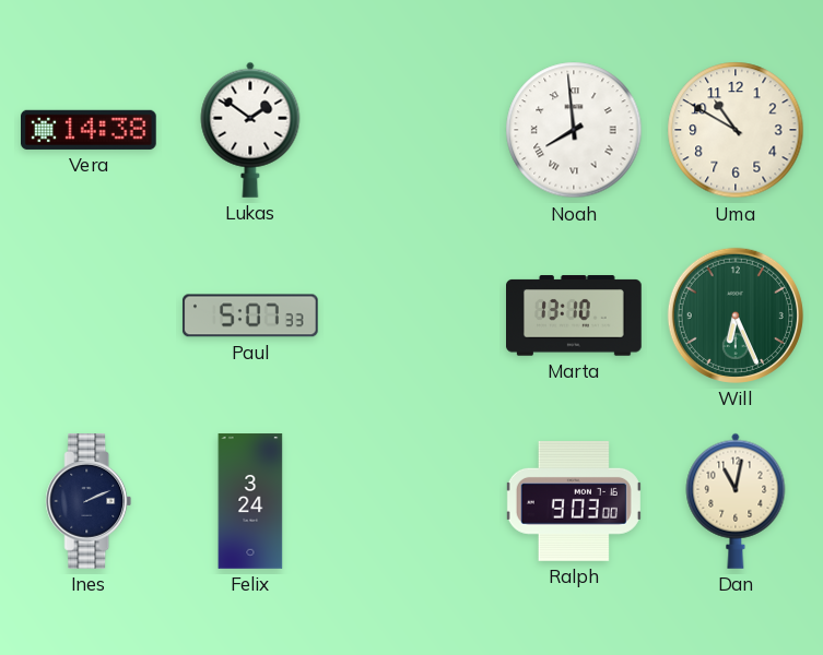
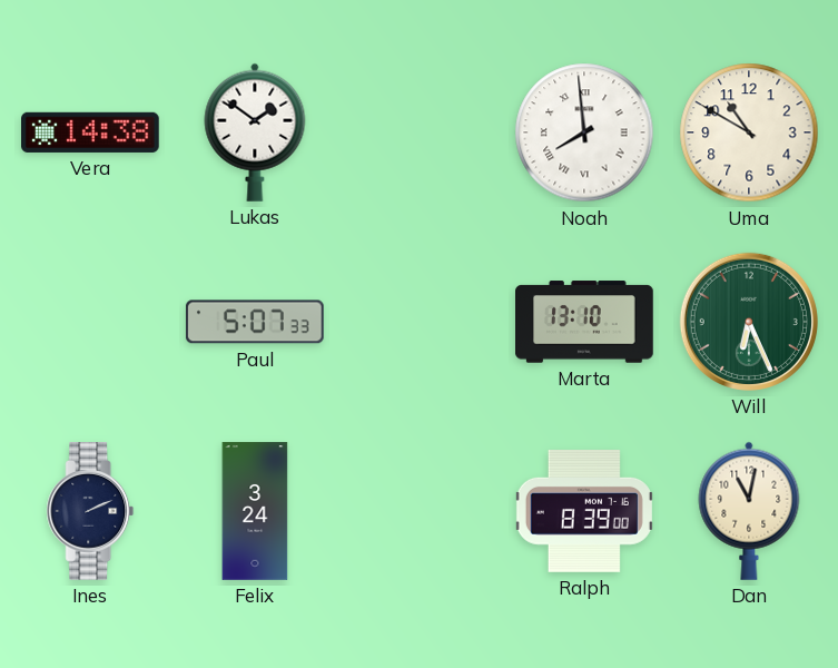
Ralph: 9:03 -> 8:39 (584, 511)
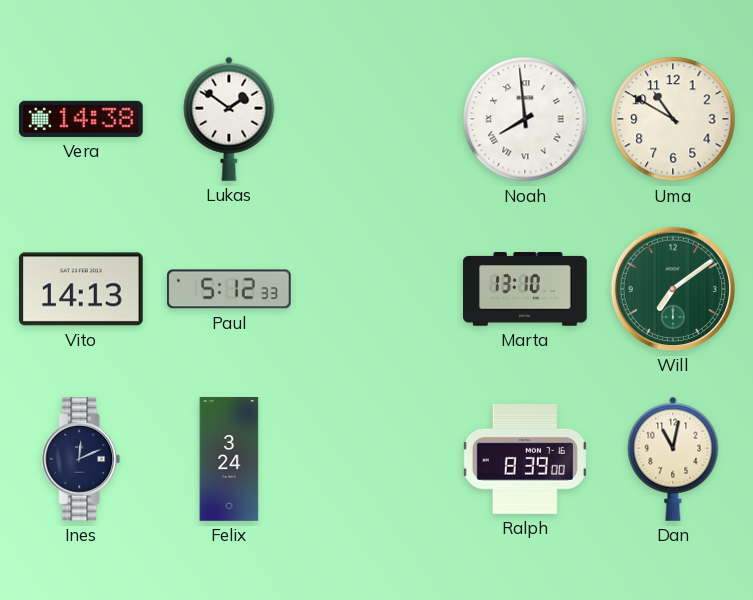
Vito: none -> 14:13 (81, 289)
Paul: 5:07 -> 5:12 (229, 289)
Will: 6:26 -> 7:09 (673, 289)
Ines: 2:11 -> 12:11 (81, 460)
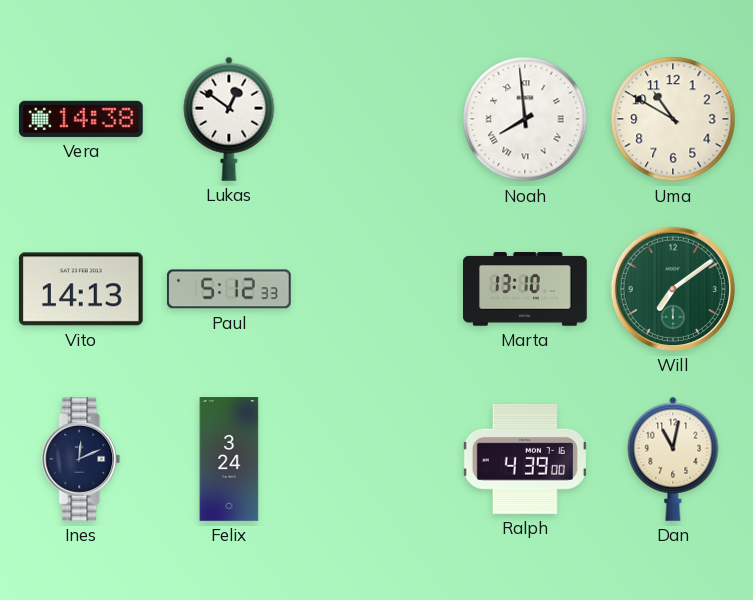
Lukas: 1:51 -> 12:51 (229, 119)
Ralph: 8:39 -> 4:39 (525, 459)
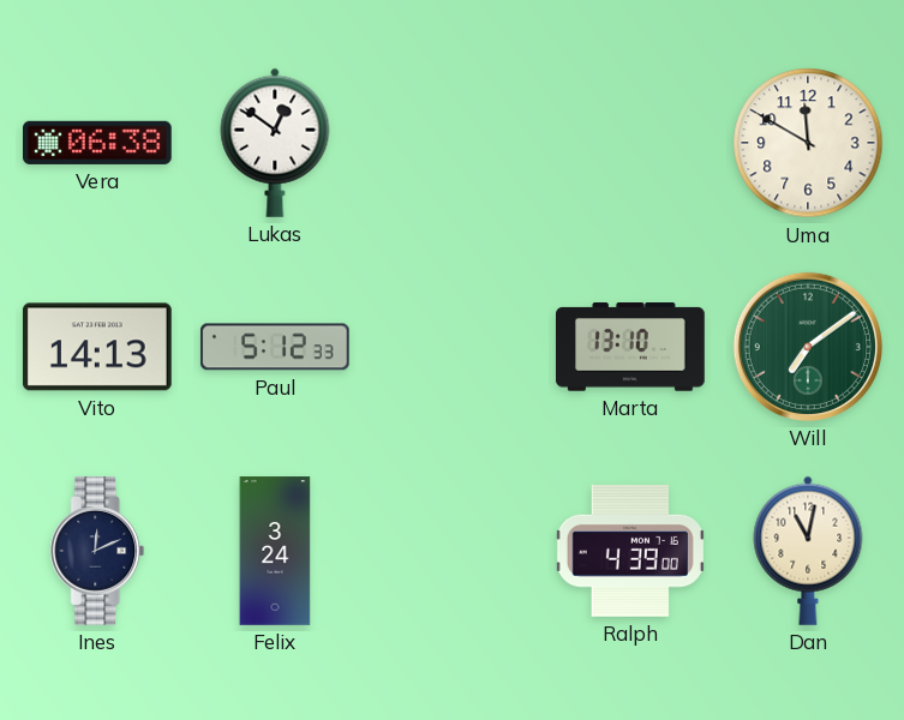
Vera: 14:38 -> 06:38 (98, 143)
Noah: 7:59 -> none (525, 119)
Uma: 10:50 -> 11:50 (808, 143)
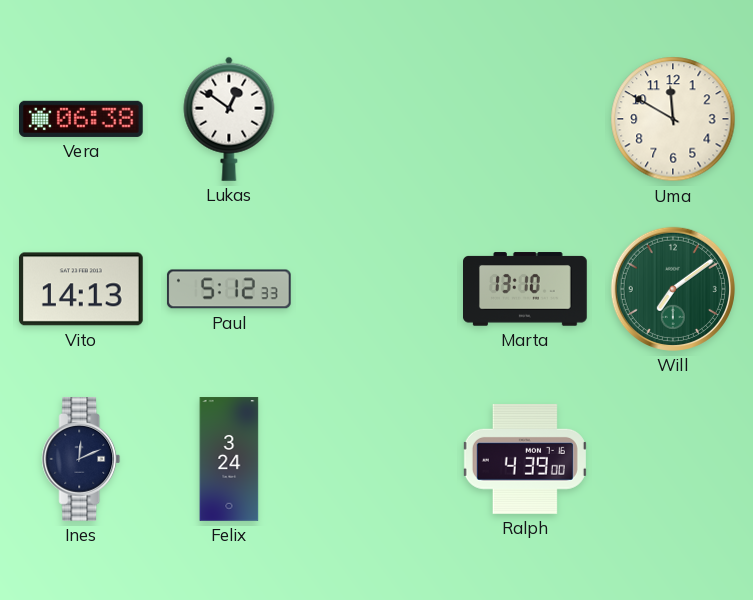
Dan: 11:02 -> none (808, 551)
